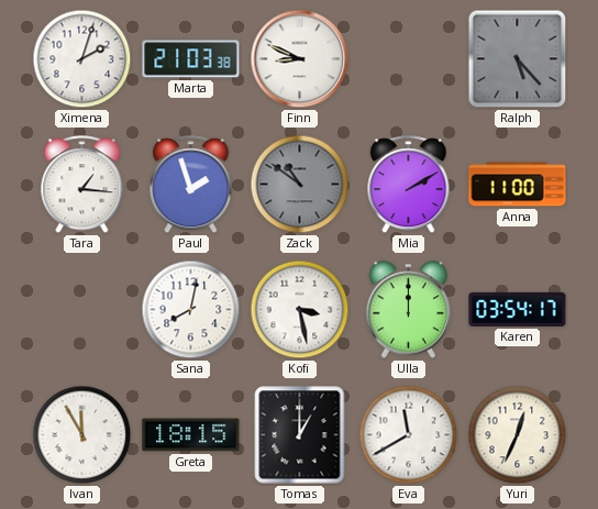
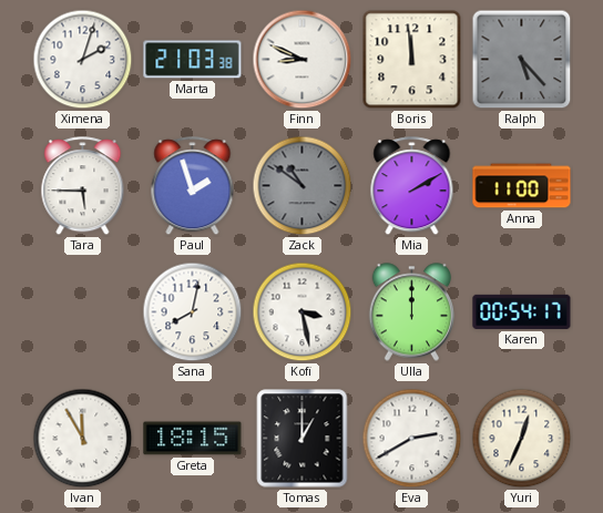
Boris: none -> 11:59 (412, 60)
Tara: 1:16 -> 5:45 (83, 186)
Karen: 03:54 -> 00:54 (522, 311)
Eva: 11:40 -> 2:40 (412, 439)
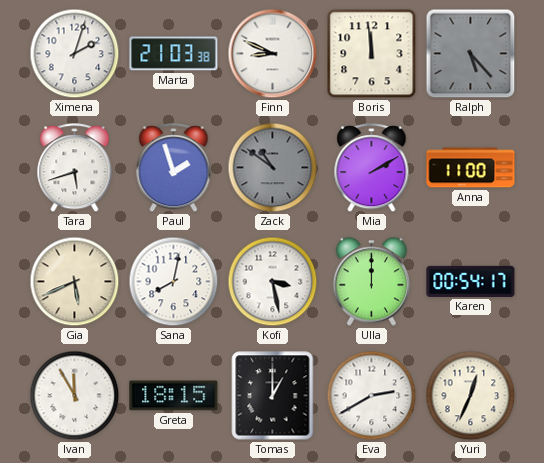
Tara: 5:45 -> 5:42 (75, 168)
Gia: none -> 5:41 (75, 282)
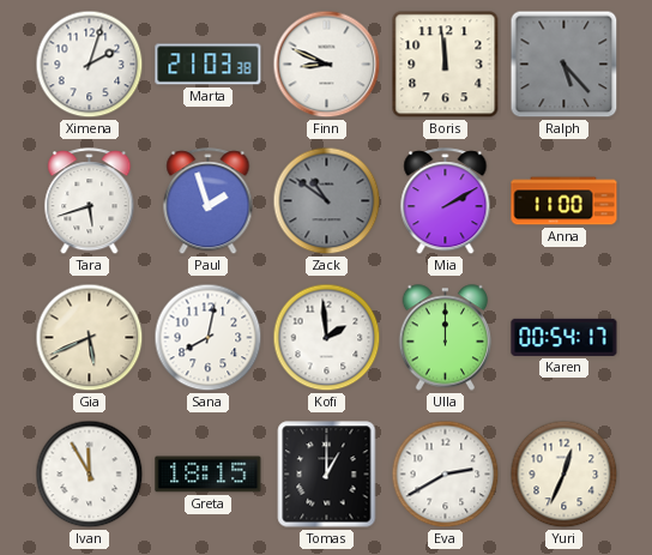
Kofi: 3:28 -> 1:59 (327, 338)
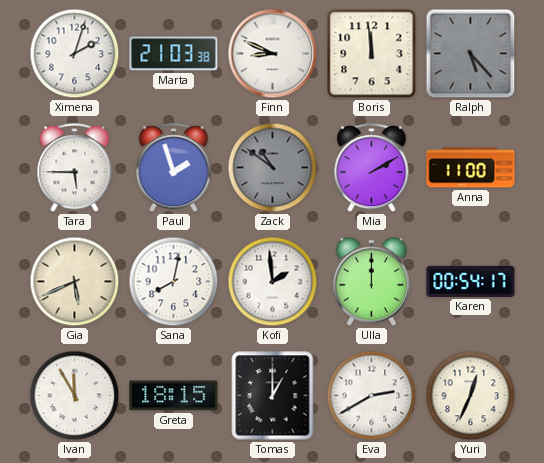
Tara: 5:42 -> 5:45 (75, 168)
